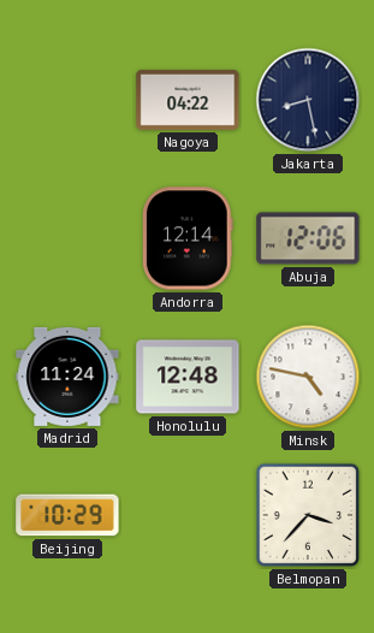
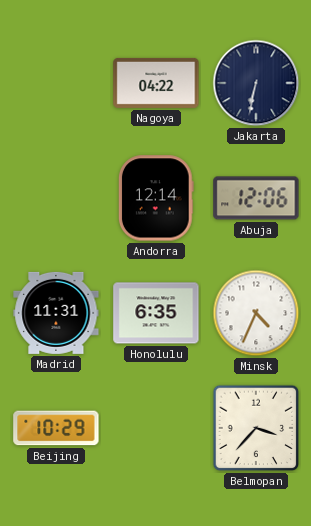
Jakarta: 8:28 -> 6:32 (256, 83)
Madrid: 11:24 -> 11:31 (56, 313)
Honolulu: 12:48 -> 6:35 (156, 313)
Minsk: 4:47 -> 4:34 (256, 313)
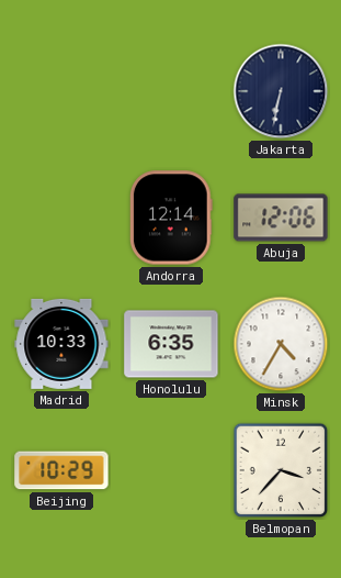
Nagoya: 04:22 -> none (156, 83)
Madrid: 11:31 -> 10:33 (61, 344)
Minsk: 4:34 -> 4:35 (281, 344)
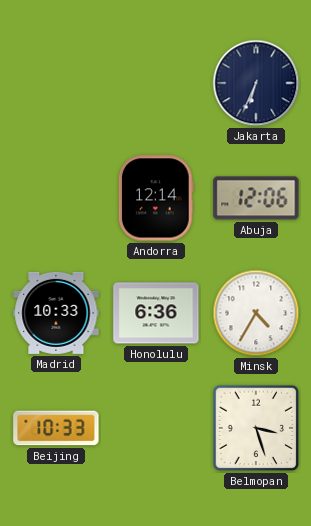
Jakarta: 6:32 -> 6:34 (256, 83)
Honolulu: 6:35 -> 6:36 (156, 313)
Beijing: 10:29 -> 10:33 (56, 428)
Belmopan: 3:37 -> 3:27 (256, 428)
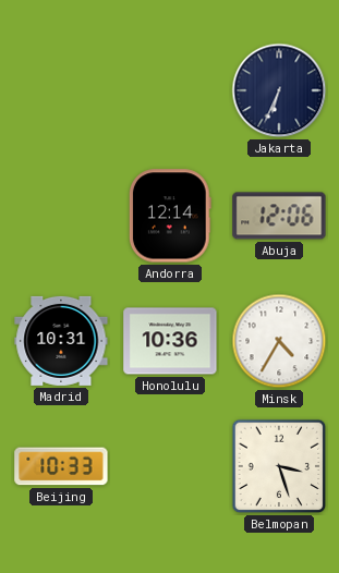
Madrid: 10:33 -> 10:31 (61, 341)
Honolulu: 6:36 -> 10:36 (170, 341)
